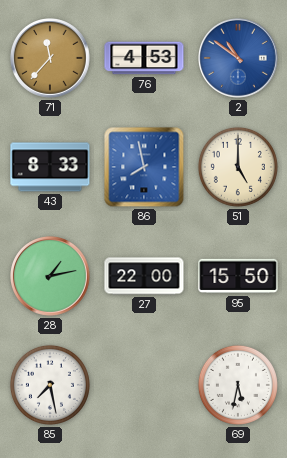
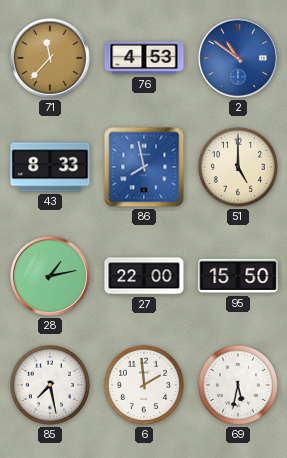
6: none -> 1:59 (144, 385)
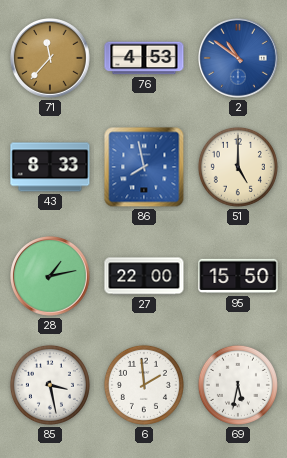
85: 7:28 -> 3:28 (50, 385)
